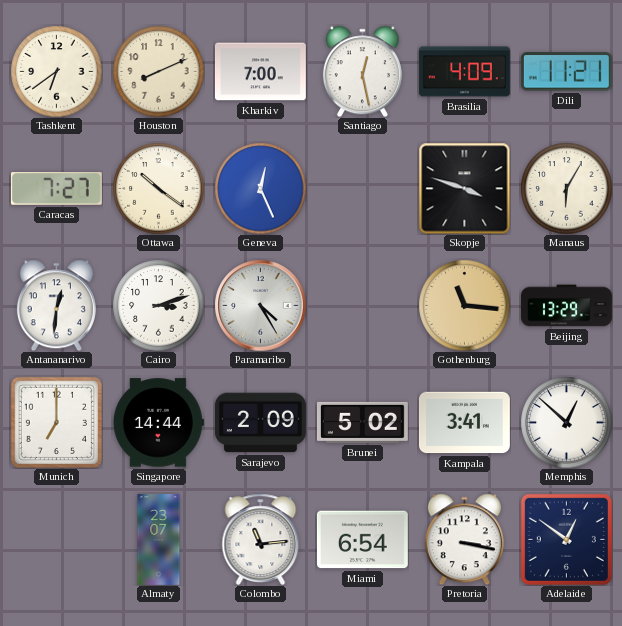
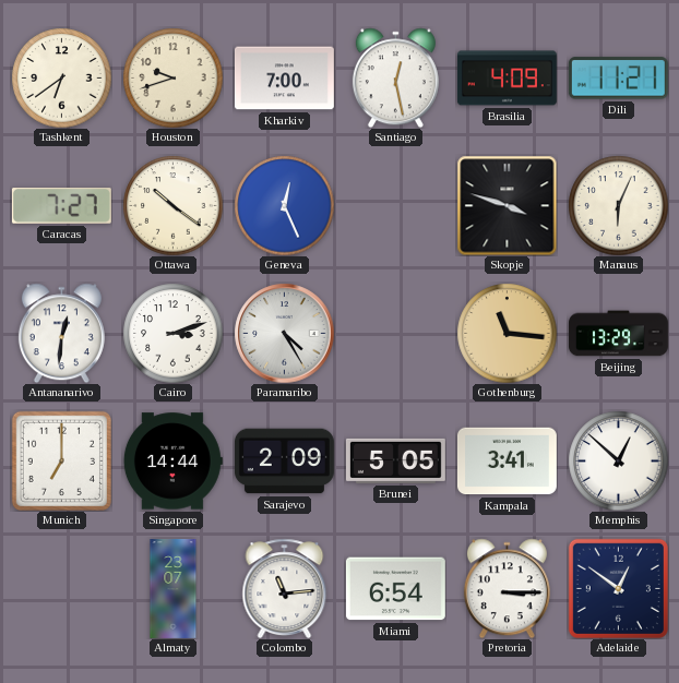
Houston: 8:11 -> 9:42 (172, 77)
Manaus: 6:05 -> 6:04 (618, 205)
Brunei: 5:02 -> 5:05 (395, 460)
Pretoria: 3:17 -> 3:15 (507, 588)
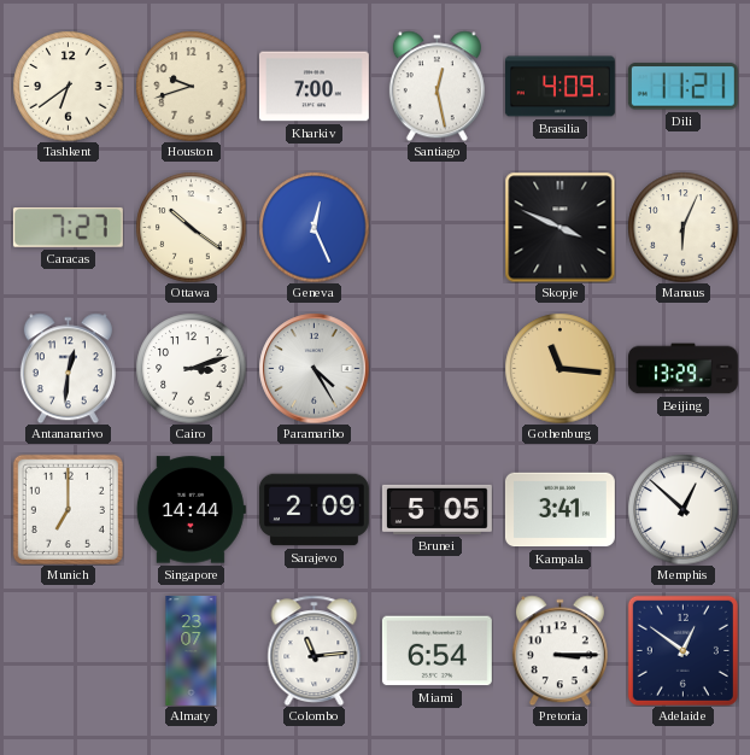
Skopje: 3:48 -> 3:49 (559, 227)
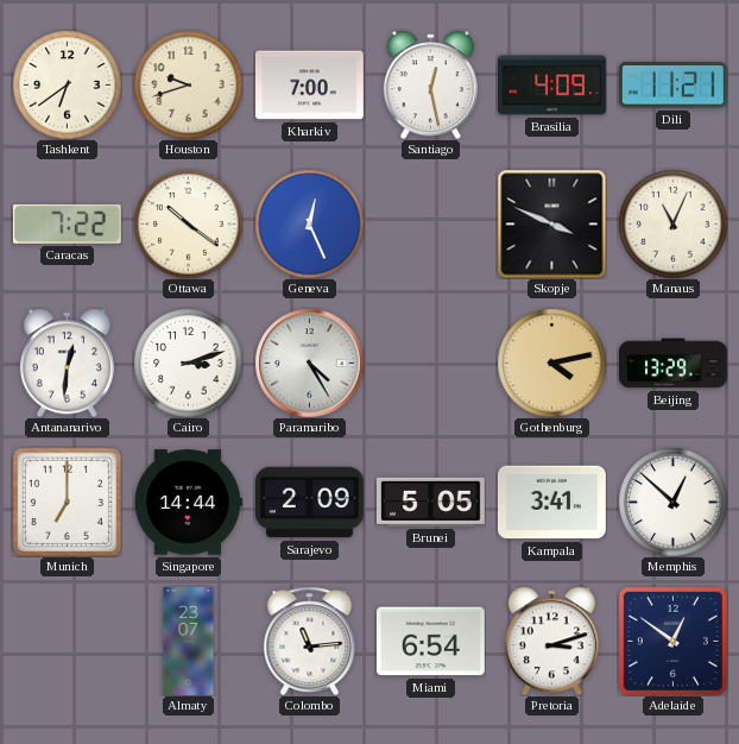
Caracas: 7:27 -> 7:22 (67, 225)
Manaus: 6:04 -> 11:04 (672, 223)
Gothenburg: 11:16 -> 4:13 (551, 362)
Pretoria: 3:15 -> 3:12 (551, 641)
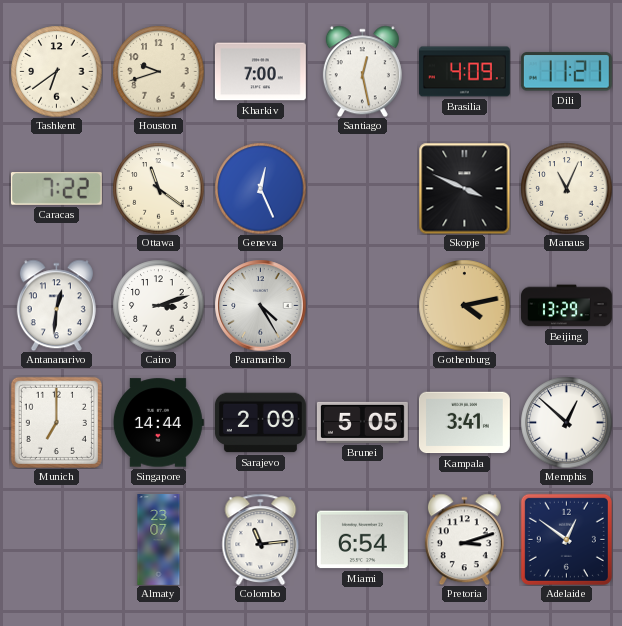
Ottawa: 10:21 -> 11:21 (158, 188)
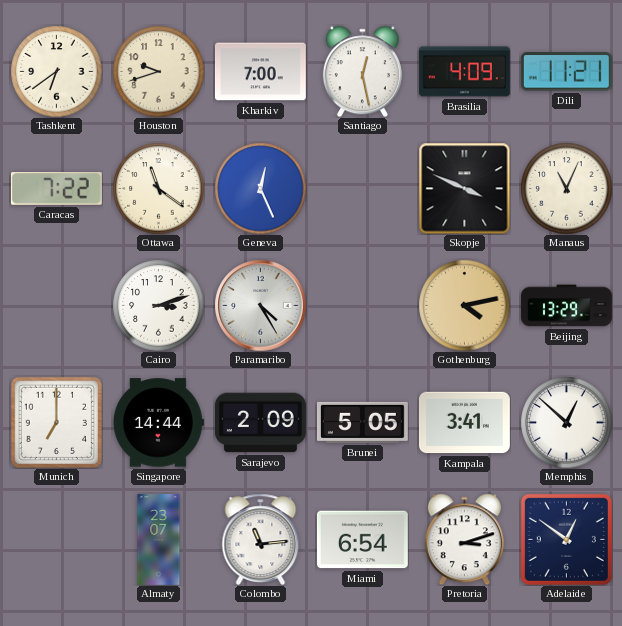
Antananarivo: 12:31 -> none (56, 305)
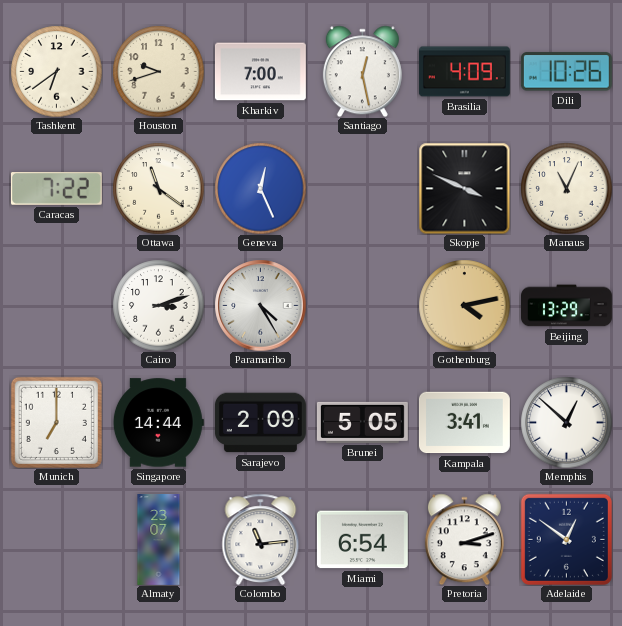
Dili: 11:21 -> 10:26 (566, 72)
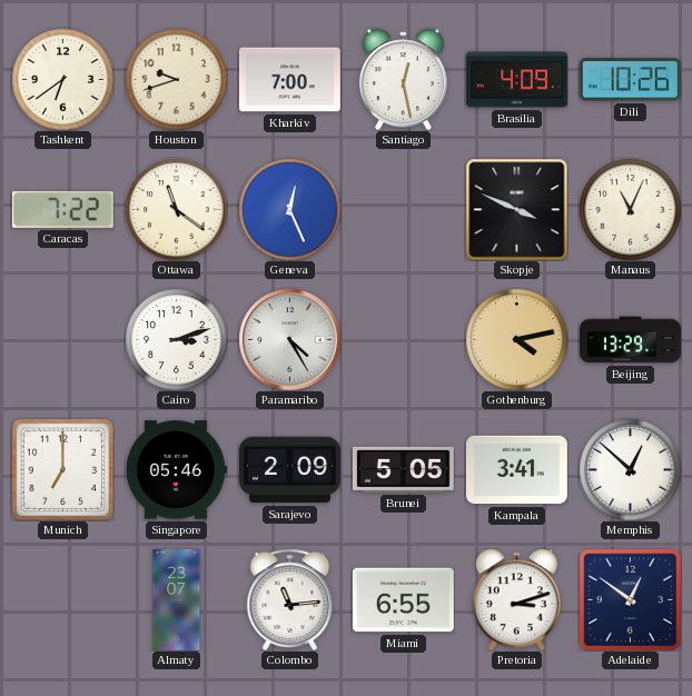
Singapore: 14:44 -> 05:46 (176, 470)
Miami: 6:54 -> 6:55 (403, 600)
